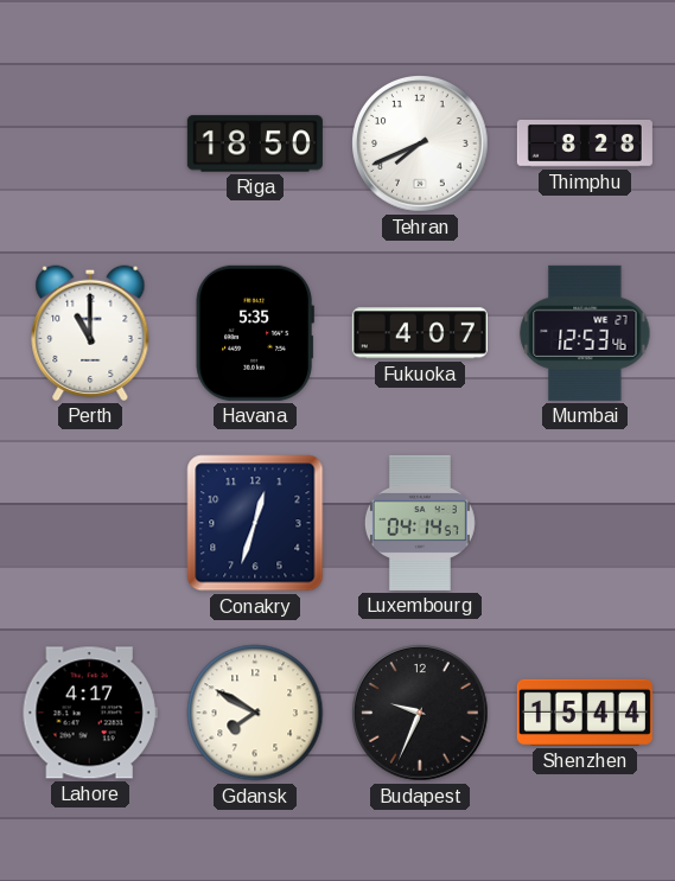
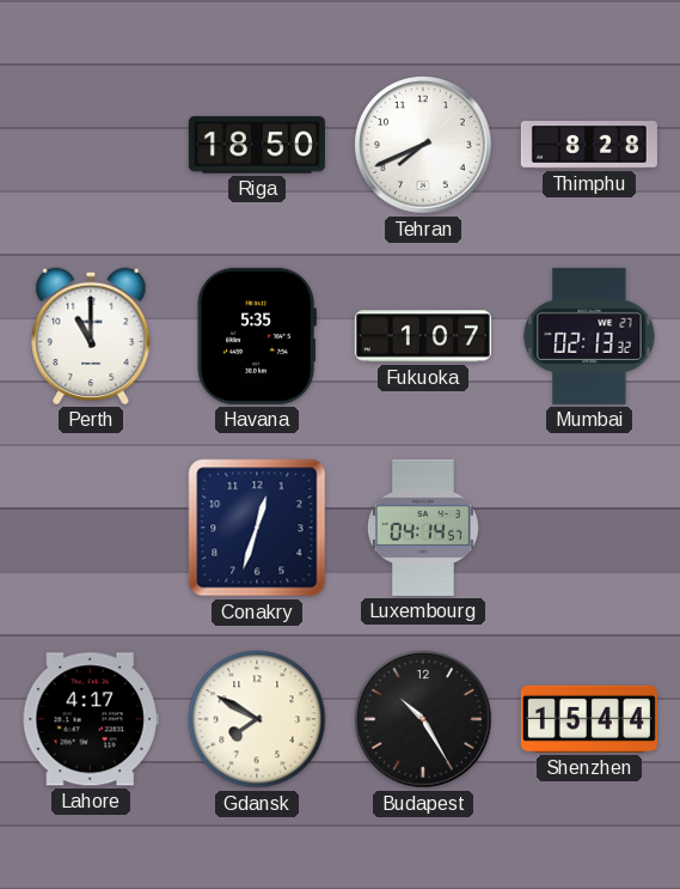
Fukuoka: 4:07 -> 1:07 (423, 336)
Mumbai: 12:53 -> 02:13 (589, 336)
Budapest: 9:34 -> 10:25 (424, 720)
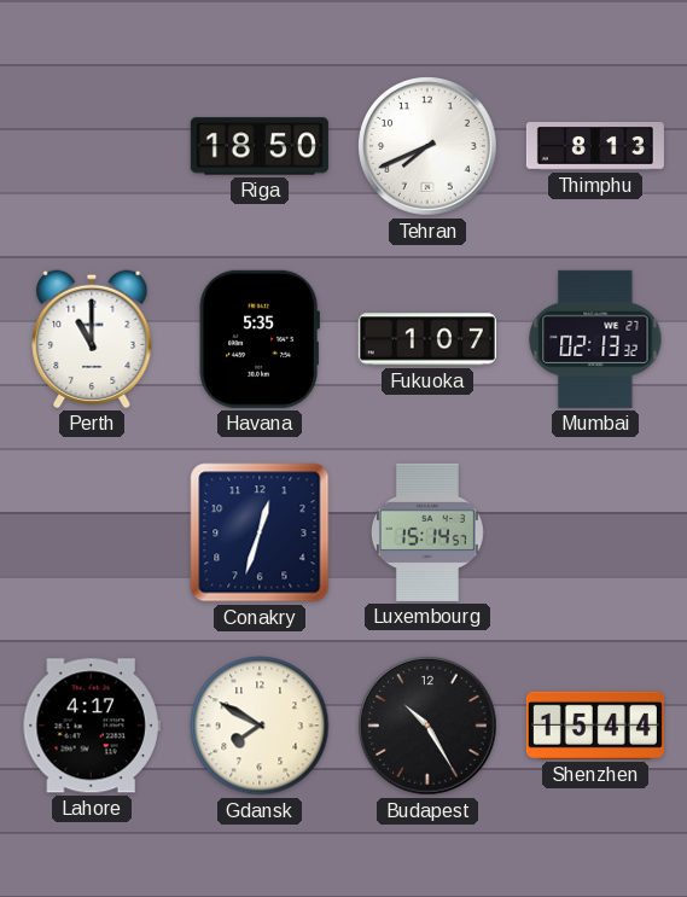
Thimphu: 8:28 -> 8:13 (595, 146)
Luxembourg: 04:14 -> 15:14 (427, 532)
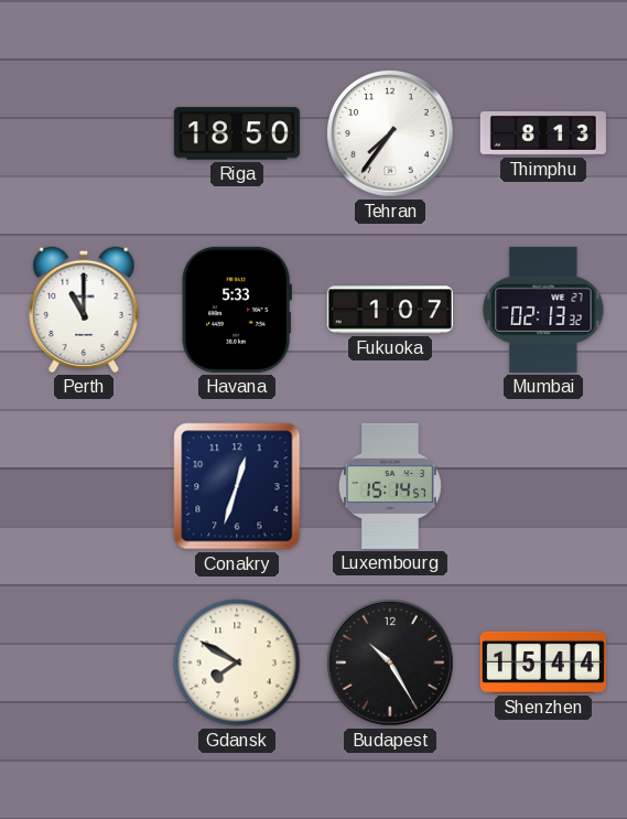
Tehran: 7:41 -> 7:36 (391, 134)
Havana: 5:35 -> 5:33 (237, 310)
Lahore: 4:17 -> none (92, 726)
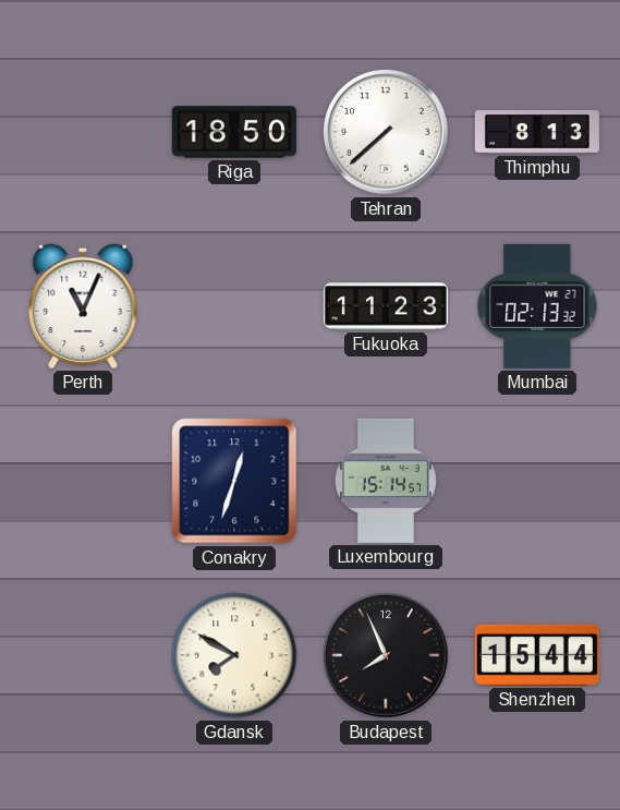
Tehran: 7:36 -> 7:38 (387, 133)
Perth: 11:00 -> 11:04 (83, 306)
Havana: 5:33 -> none (237, 310)
Fukuoka: 1:07 -> 11:23 (386, 306)
Budapest: 10:25 -> 7:56 (387, 656)
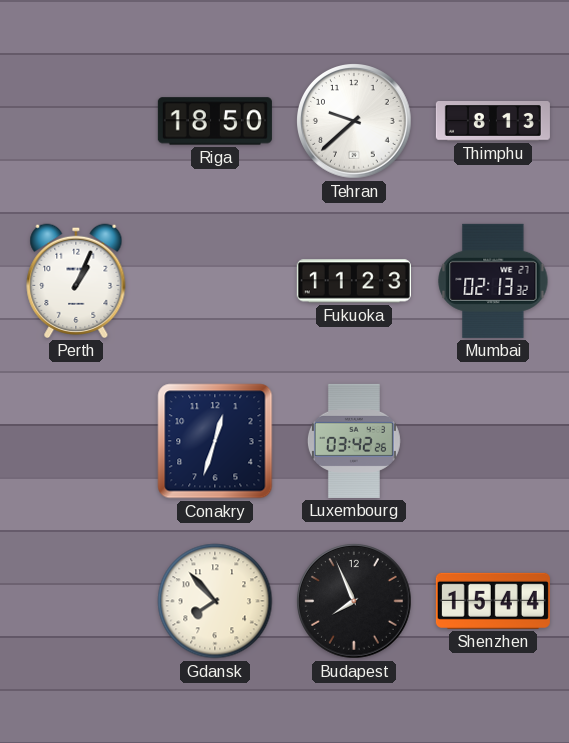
Tehran: 7:38 -> 9:38 (355, 122)
Perth: 11:04 -> 1:04 (76, 281)
Luxembourg: 15:14 -> 03:42 (354, 441)
Gdansk: 7:50 -> 7:53 (215, 601)
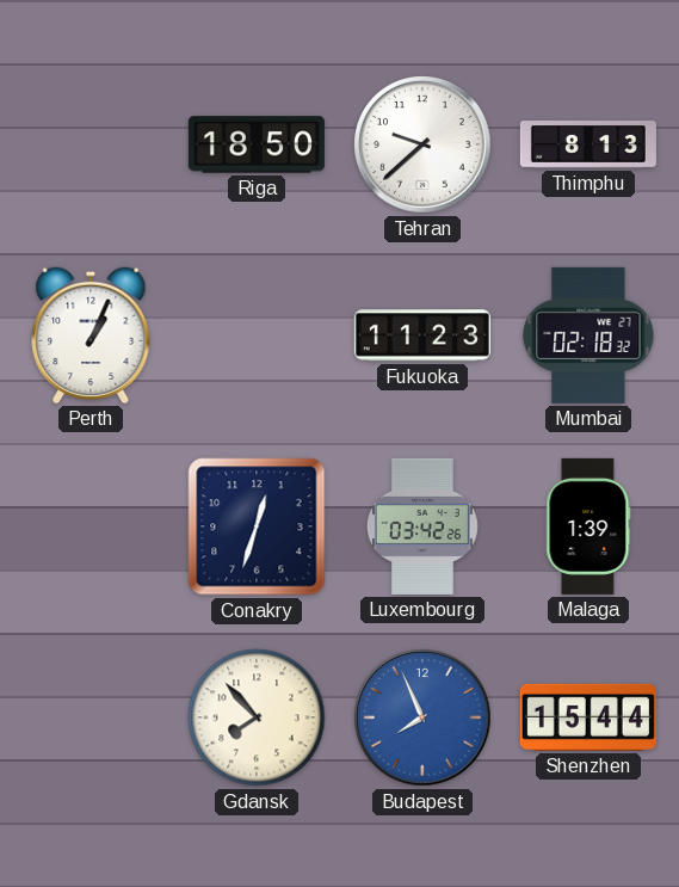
Mumbai: 02:13 -> 02:18 (588, 335)
Malaga: none -> 1:39 (588, 526)
Budapest dial: black -> blue (424, 719)
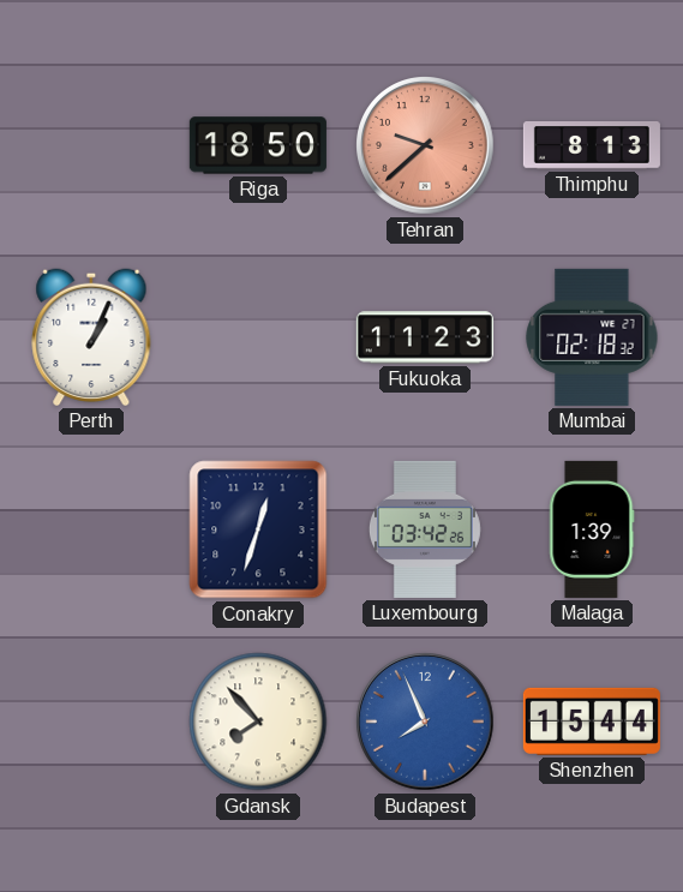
Tehran dial: white -> salmon (426, 146)
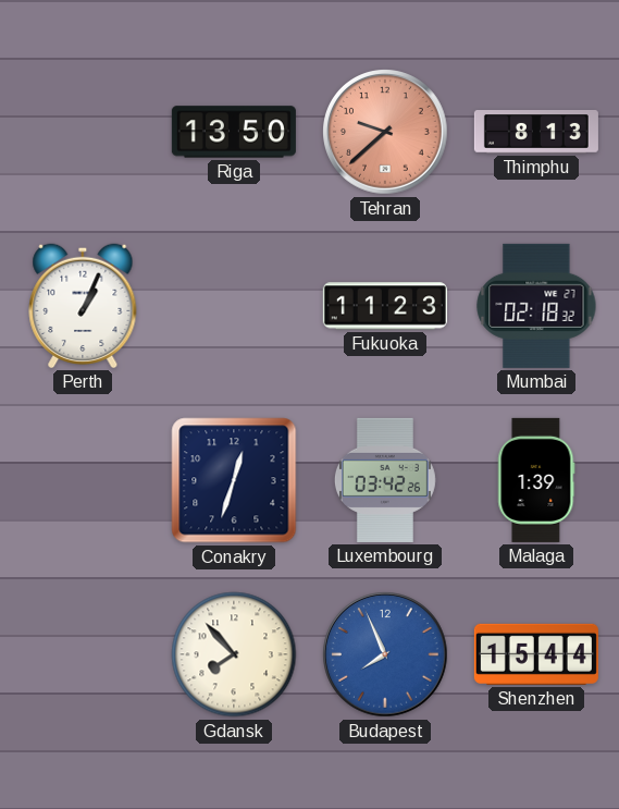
Riga: 18:50 -> 13:50 (234, 132)
